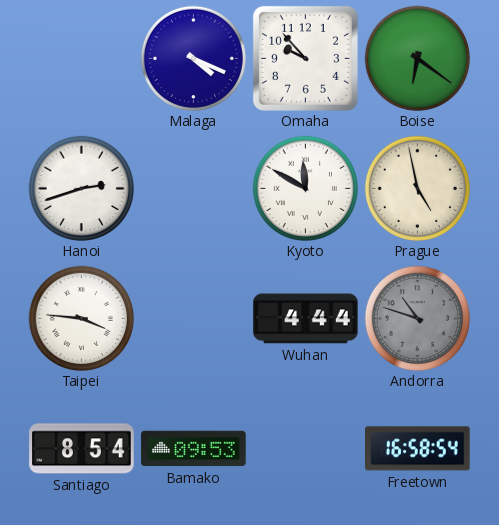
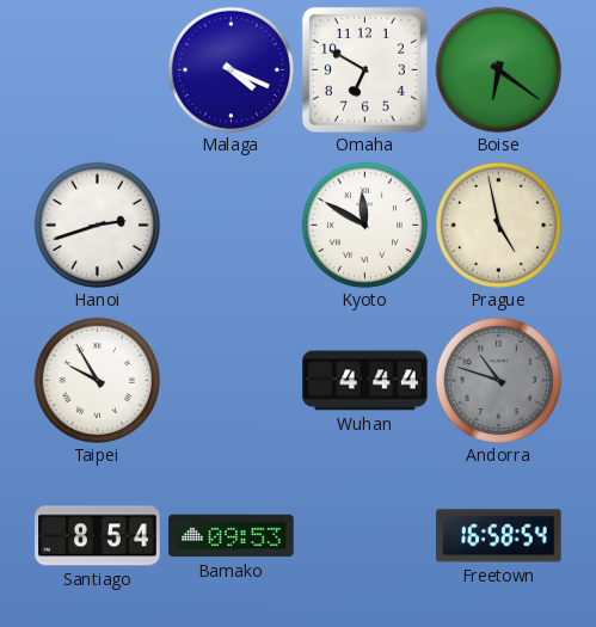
Omaha: 9:53 -> 6:50 (364, 69)
Taipei: 3:46 -> 9:55 (97, 380)
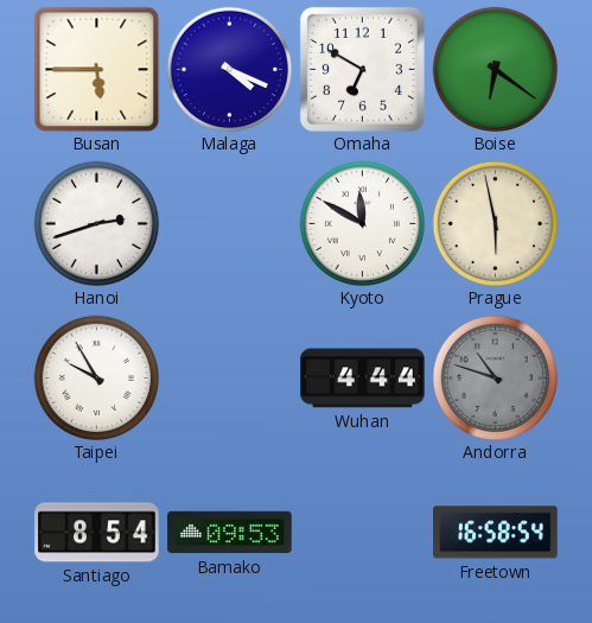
Busan: none -> 5:45 (96, 69)
Prague: 4:58 -> 5:58 (495, 223)
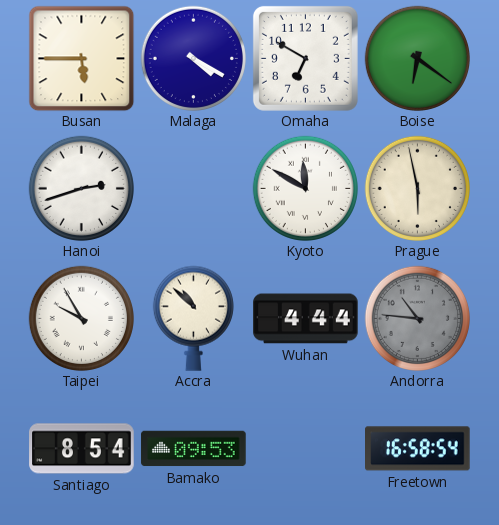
Malaga: 4:19 -> 4:20 (193, 58)
Accra: none -> 10:52 (193, 318)
Andorra: 10:48 -> 10:46 (417, 318)
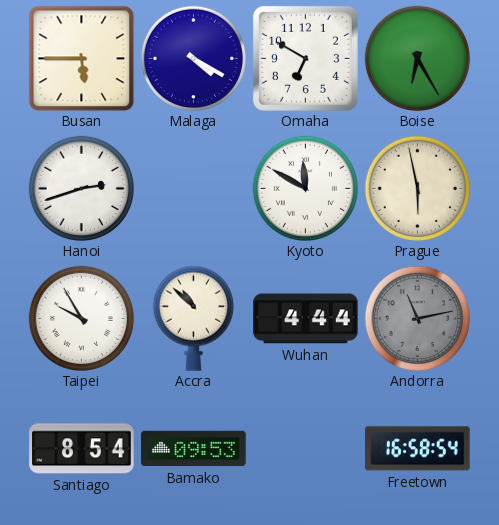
Boise: 6:21 -> 6:25 (417, 58)
Andorra: 10:46 -> 11:13 (417, 318)
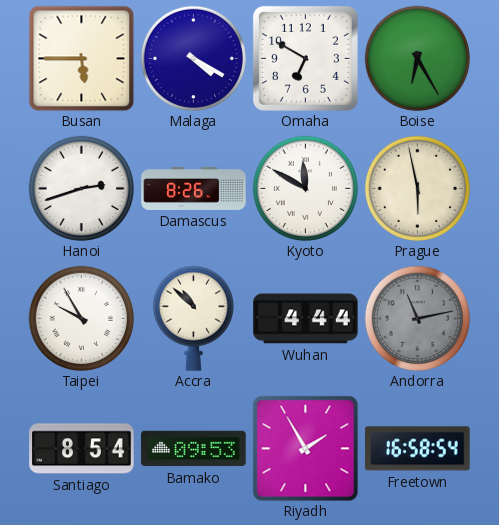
Damascus: none -> 8:26 (194, 188)
Riyadh: none -> 1:55 (305, 448)
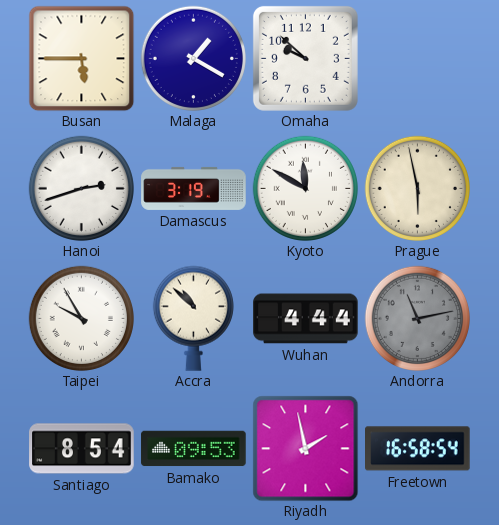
Malaga: 4:20 -> 1:20 (193, 58)
Omaha: 6:50 -> 9:52 (305, 58)
Boise: 6:25 -> none (417, 58)
Damascus: 8:26 -> 3:19 (194, 188)
Riyadh: 1:55 -> 1:58 (305, 448)
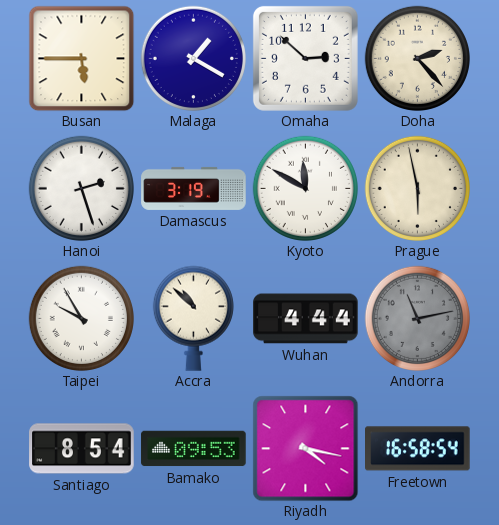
Omaha: 9:52 -> 2:52 (305, 58)
Doha: none -> 2:23 (417, 58)
Hanoi: 2:42 -> 2:27 (81, 188)
Riyadh: 1:58 -> 4:17 (305, 448)
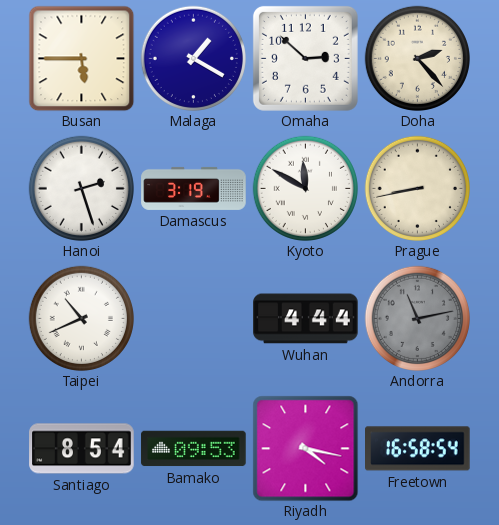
Prague: 5:58 -> 8:43 (417, 188)
Taipei: 9:55 -> 10:41 (81, 318)
Accra: 10:52 -> none (193, 318)
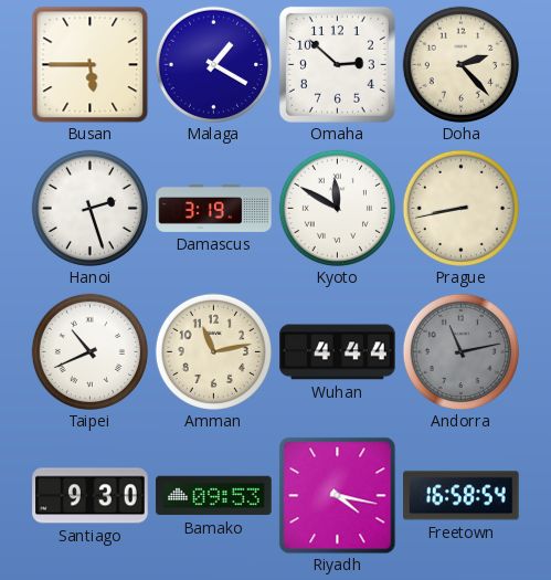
Amman: none -> 11:13 (213, 351)
Santiago: 8:54 -> 9:30 (91, 496)
